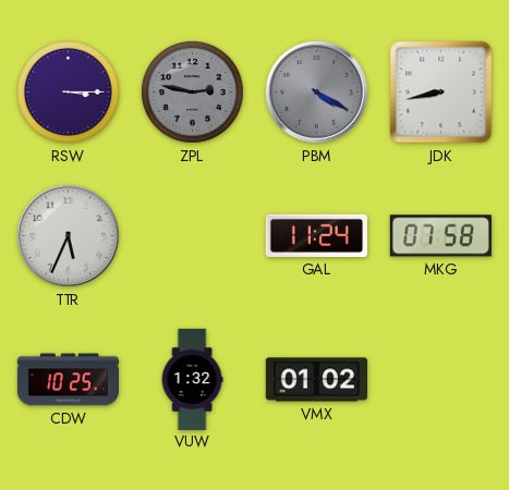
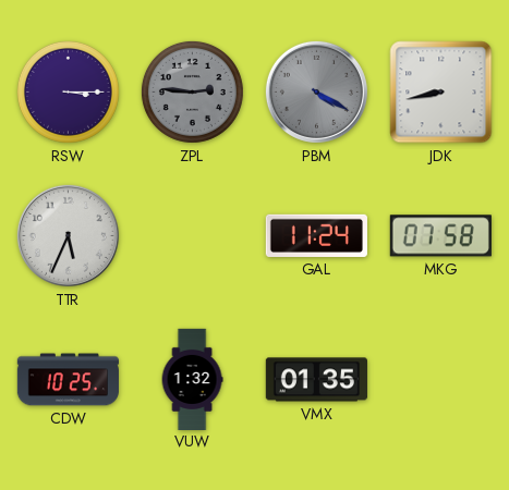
ZPL: 2:47 -> 2:46 (192, 91)
VMX: 01:02 -> 01:35 (316, 380)
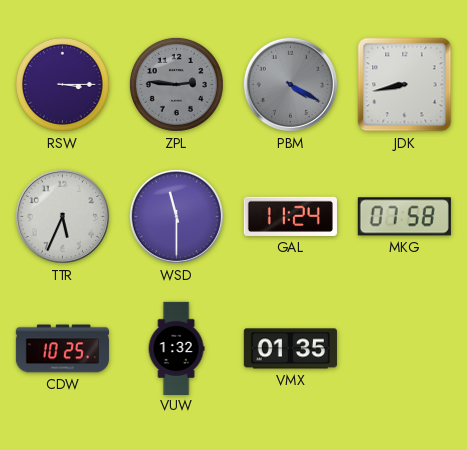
WSD: none -> 11:30 (176, 216)
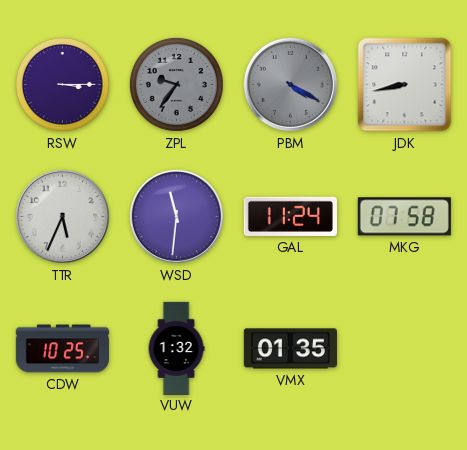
ZPL: 2:46 -> 9:36 (176, 84)
WSD: 11:30 -> 11:31 (176, 216)
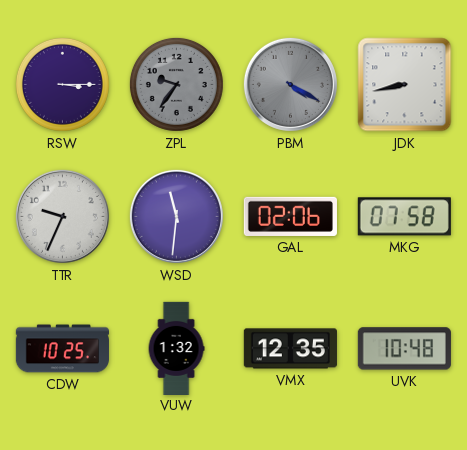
TTR: 5:34 -> 9:34 (62, 216)
GAL: 11:24 -> 02:06 (290, 216)
VMX: 01:35 -> 12:35 (290, 349)
UVK: none -> 10:48 (404, 349)
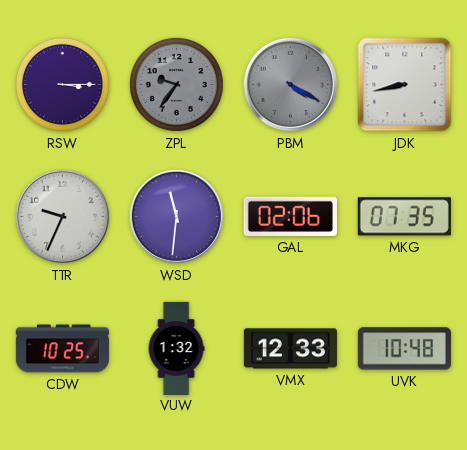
MKG: 07:58 -> 07:35 (404, 217)
VMX: 12:35 -> 12:33 (290, 349)
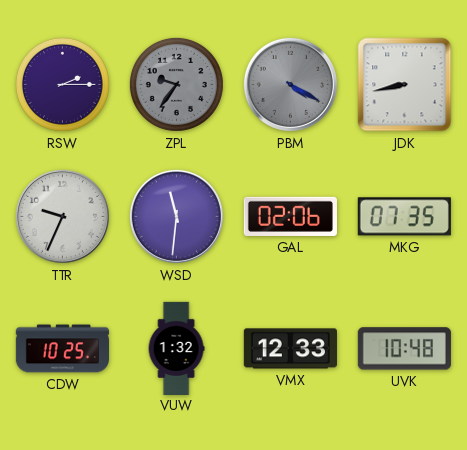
RSW: 3:15 -> 2:15 (62, 84)
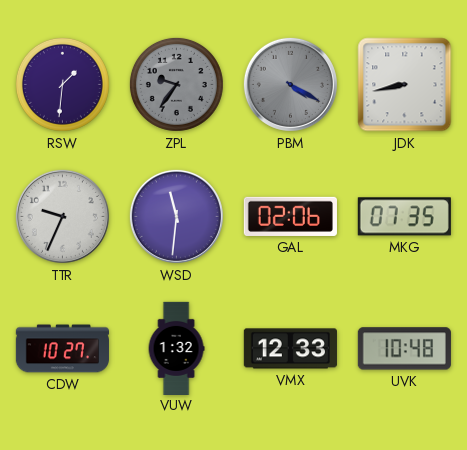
RSW: 2:15 -> 1:31 (62, 84)
CDW: 10:25 -> 10:27 (62, 349)
